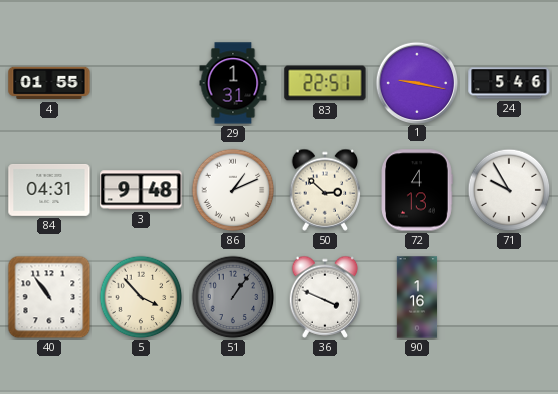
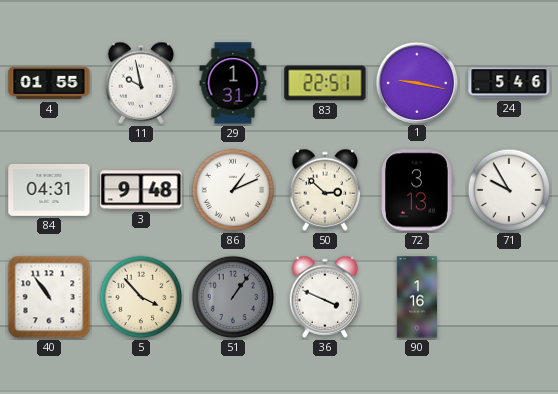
11: none -> 9:58 (141, 83)
72: 4:13 -> 3:13 (417, 190)
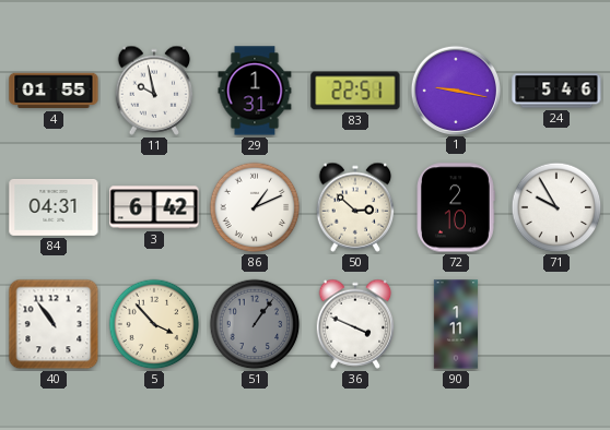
3: 9:48 -> 6:42 (154, 207)
72: 3:13 -> 2:10 (456, 207)
90: 1:16 -> 1:11 (456, 324)
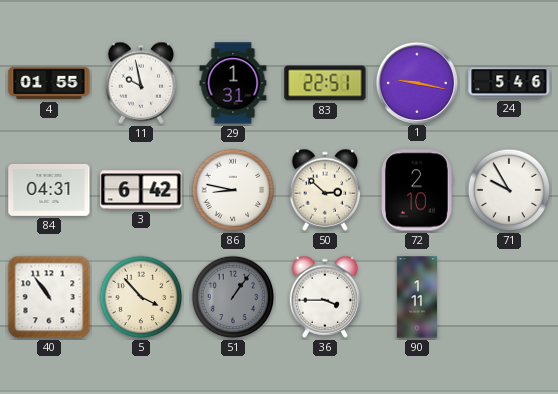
86: 1:11 -> 8:47 (233, 190)
36: 3:49 -> 3:45 (325, 297)
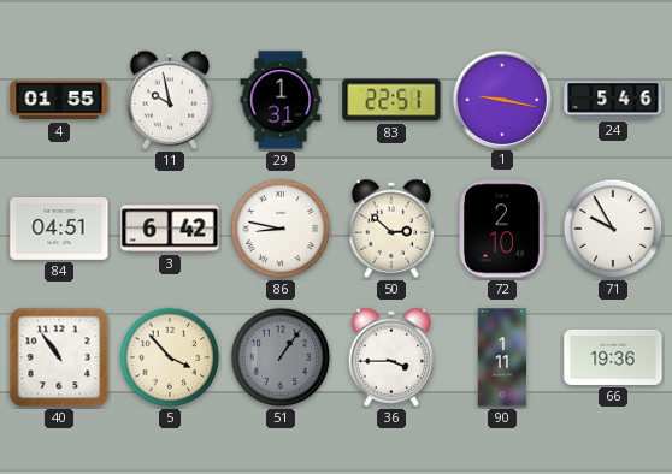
84: 04:31 -> 04:51 (59, 229)
66: none -> 19:36 (613, 357)
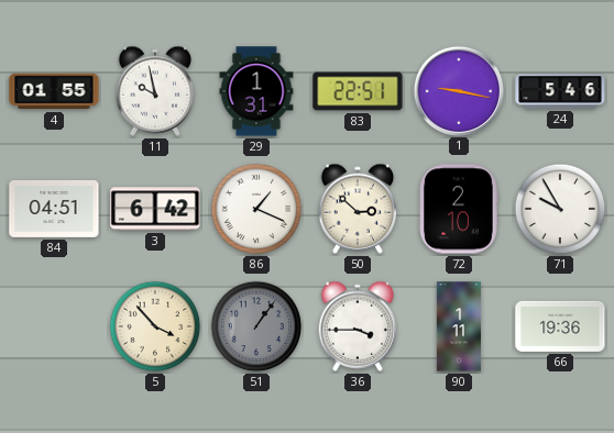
86: 8:47 -> 1:19 (256, 209)
40: 10:54 -> none (59, 357)
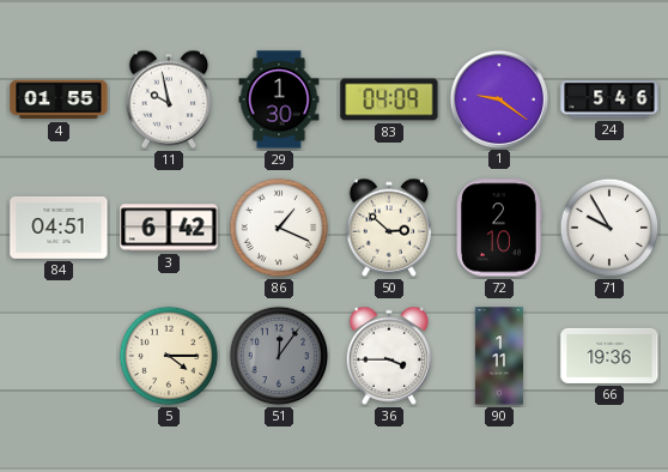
29: 1:31 -> 1:30 (279, 99)
83: 22:51 -> 04:09 (389, 99)
1: 9:17 -> 9:21 (498, 98)
5: 3:53 -> 4:15 (169, 356)
51: 1:06 -> 12:06 (279, 356)
